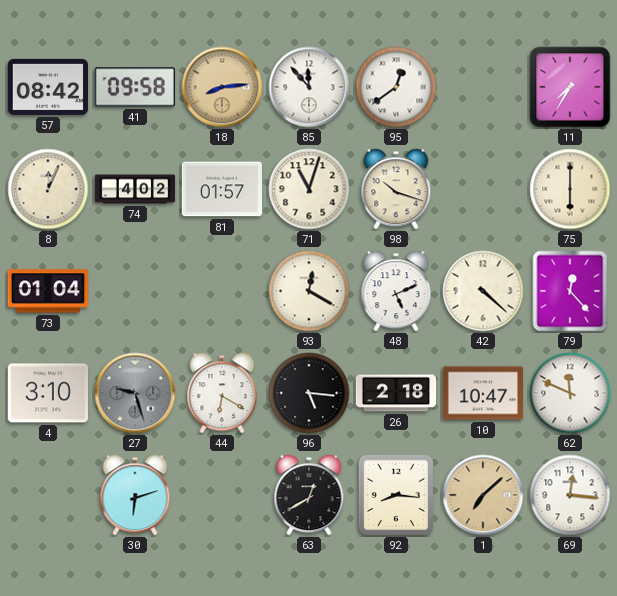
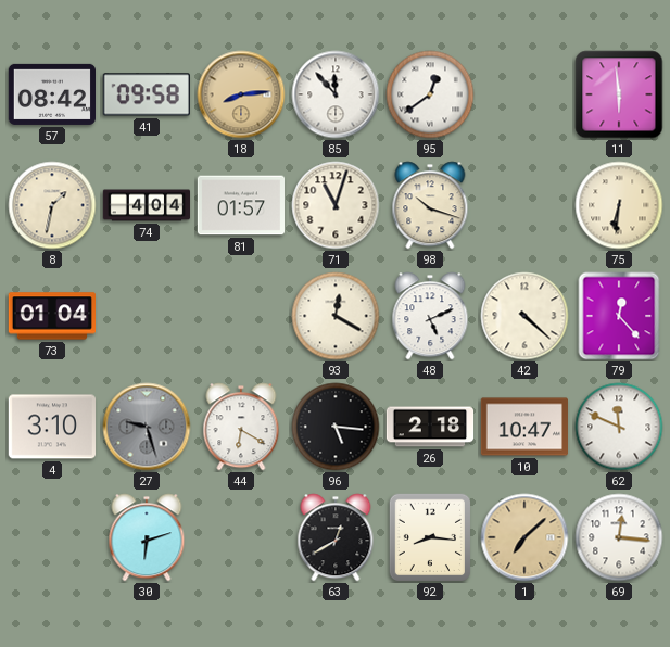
11: 7:35 -> 5:59 (619, 94)
8: 12:04 -> 1:32 (52, 205)
74: 4:02 -> 4:04 (147, 205)
75: 6:00 -> 6:31 (619, 205)
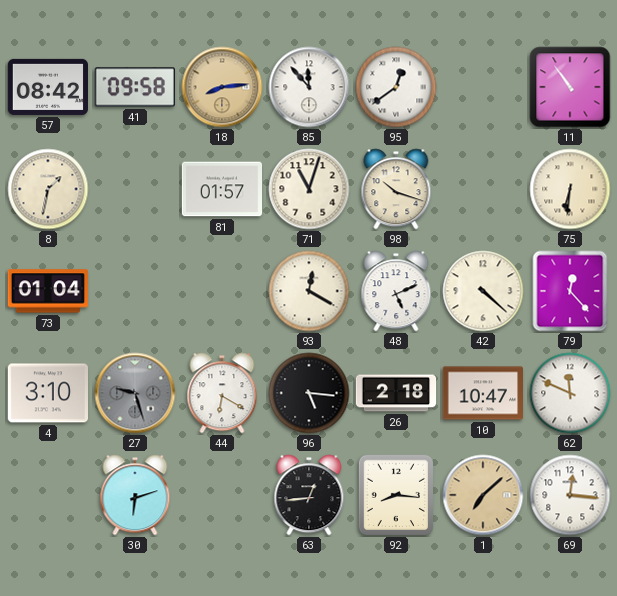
11: 5:59 -> 10:54 (570, 87)
74: 4:04 -> none (147, 205)
63: 12:40 -> 12:44 (309, 495)
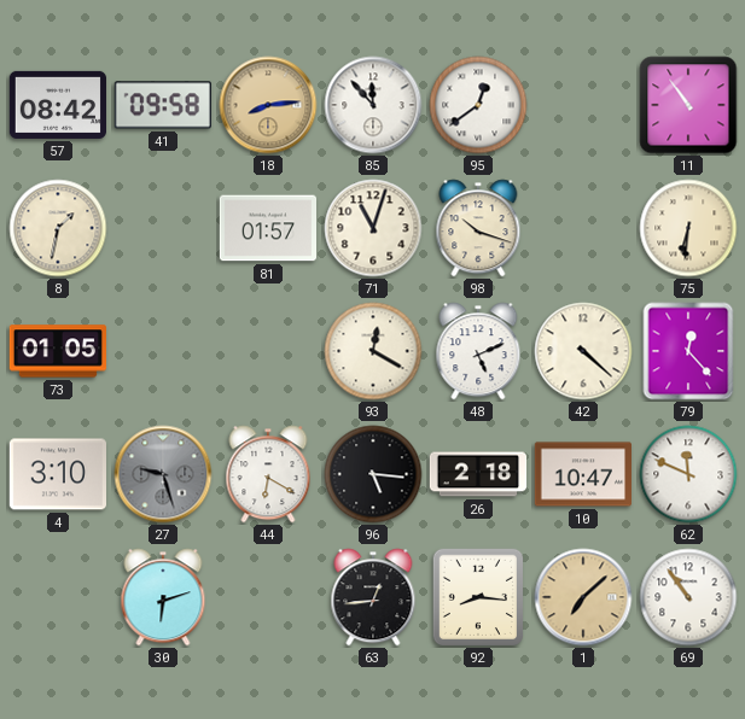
73: 01:04 -> 01:05 (57, 351)
69: 12:16 -> 10:54 (688, 597)
